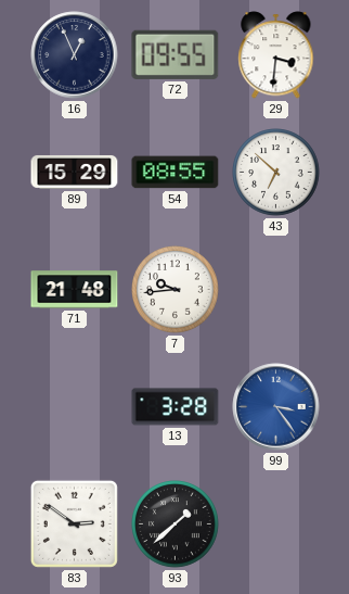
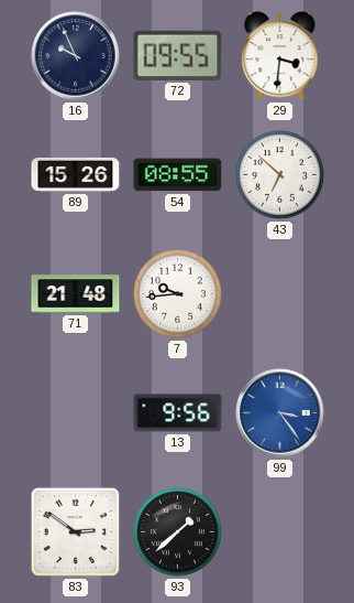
16: 12:56 -> 9:56 (76, 56)
89: 15:29 -> 15:26 (76, 174)
13: 3:28 -> 9:56 (178, 413)
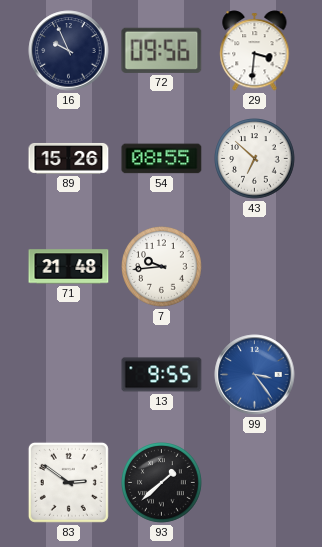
72: 09:55 -> 09:56 (162, 50)
13: 9:56 -> 9:55 (162, 375)
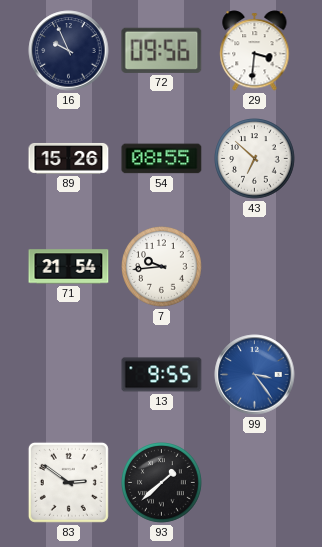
71: 21:48 -> 21:54 (69, 267)
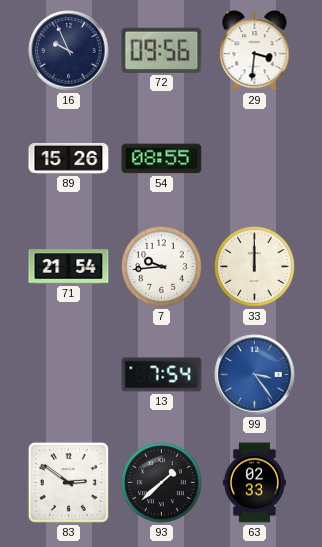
43: 6:52 -> none (255, 159)
33: none -> 12:00 (255, 267)
13: 9:55 -> 7:54 (162, 375)
63: none -> 02:33 (254, 483)
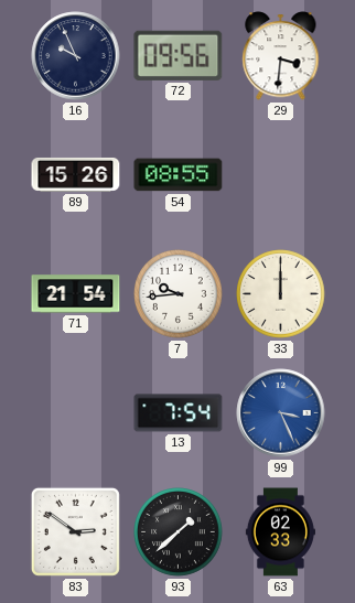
99: 3:24 -> 3:26 (281, 413)
